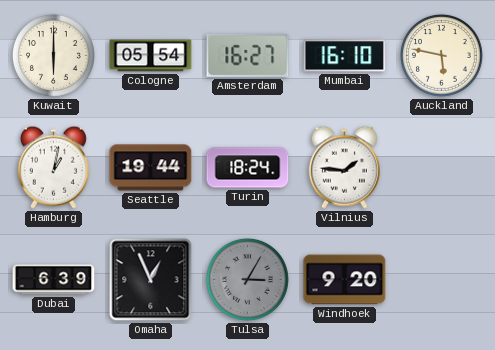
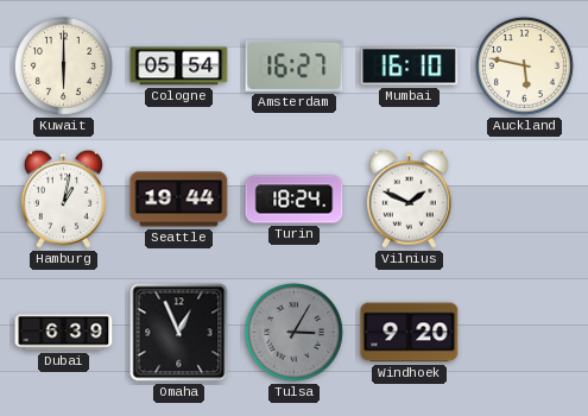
Vilnius: 1:46 -> 1:49 (409, 198)
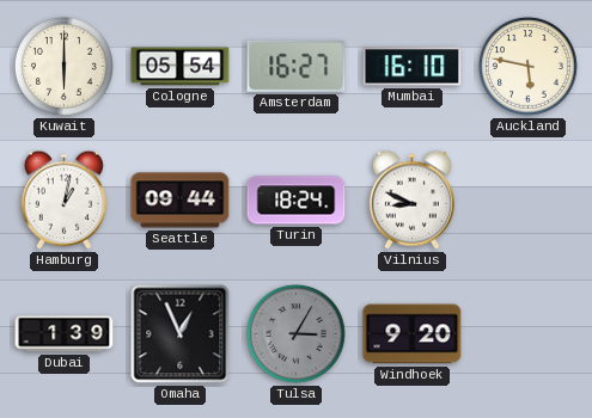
Seattle: 19:44 -> 09:44 (181, 201)
Vilnius: 1:49 -> 8:49 (411, 199)
Dubai: 6:39 -> 1:39 (65, 334)
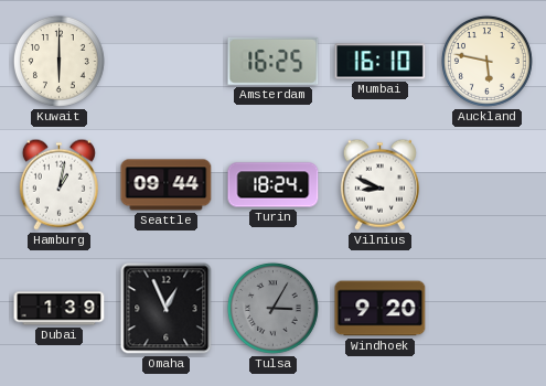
Cologne: 05:54 -> none (181, 67)
Amsterdam: 16:27 -> 16:25 (274, 61)
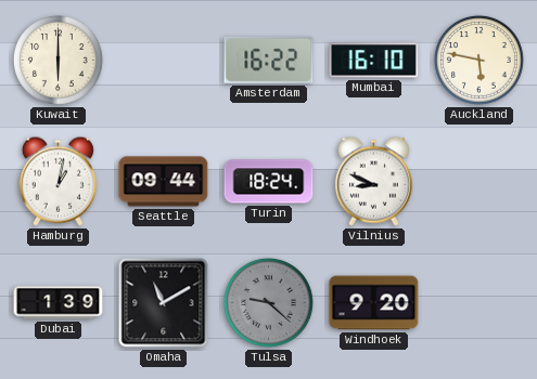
Amsterdam: 16:25 -> 16:22 (269, 60)
Omaha: 12:56 -> 11:10 (164, 303)
Tulsa: 3:05 -> 9:22 (268, 302)
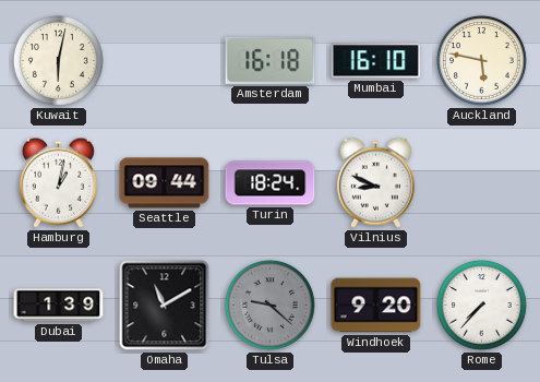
Kuwait: 6:00 -> 6:02 (58, 60)
Amsterdam: 16:22 -> 16:18 (271, 60)
Rome: none -> 7:37 (481, 305)
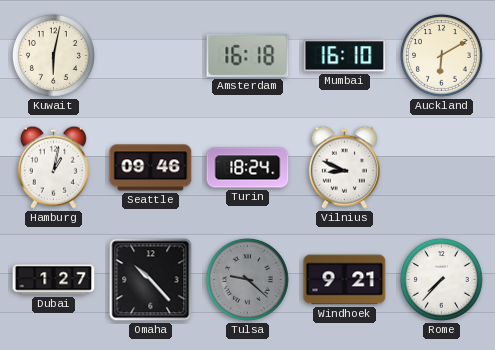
Auckland: 5:47 -> 6:10 (441, 55)
Seattle: 09:44 -> 09:46 (151, 168)
Dubai: 1:39 -> 1:27 (54, 280)
Omaha: 11:10 -> 10:23 (151, 280)
Windhoek: 9:20 -> 9:21 (345, 280)
